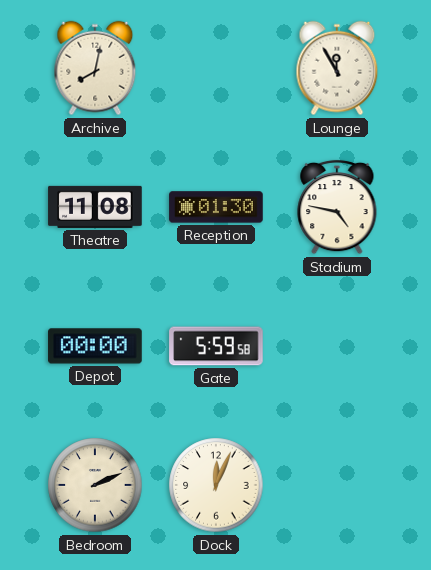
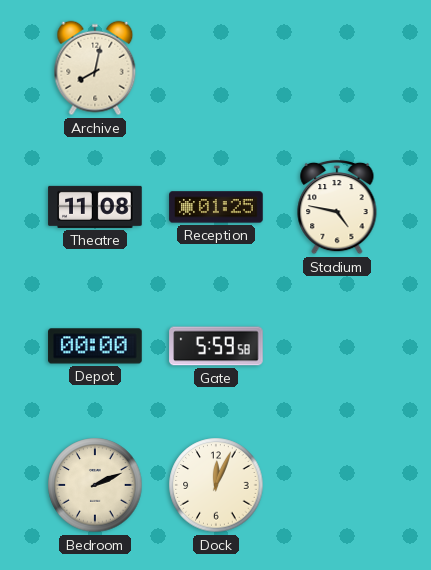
Lounge: 11:55 -> none (337, 68)
Reception: 01:30 -> 01:25 (216, 207)
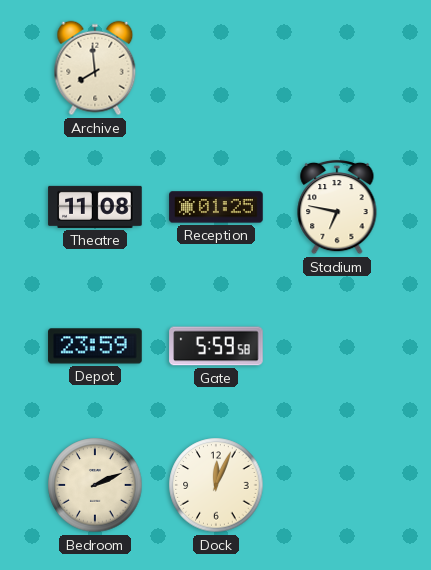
Archive: 8:02 -> 7:59 (95, 68)
Stadium: 4:47 -> 6:47 (337, 207)
Depot: 00:00 -> 23:59 (95, 346)
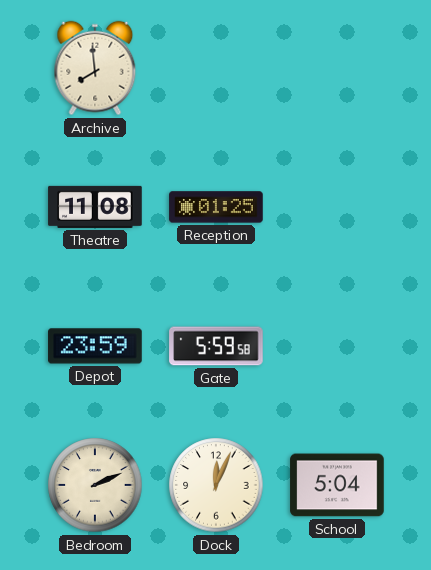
Stadium: 6:47 -> none (337, 207)
School: none -> 5:04 (337, 485)
